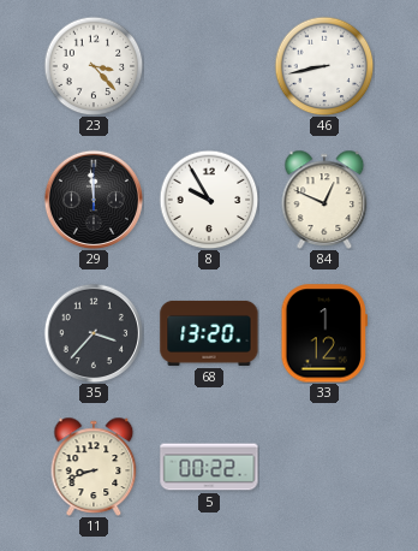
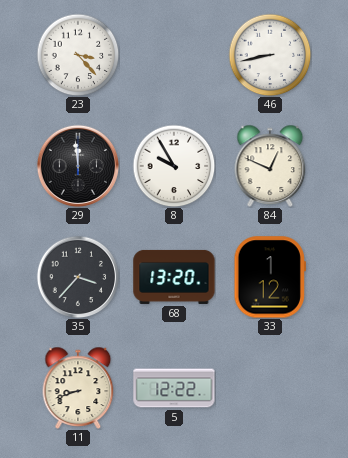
5: 00:22 -> 12:22 (174, 388)
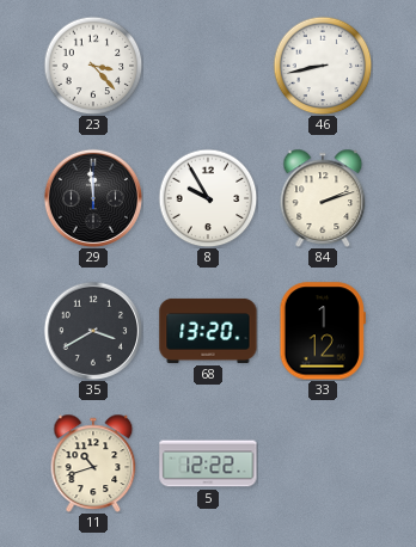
84: 12:49 -> 2:12 (323, 198)
35: 3:37 -> 3:40 (93, 331)
11: 8:42 -> 10:42 (93, 463)
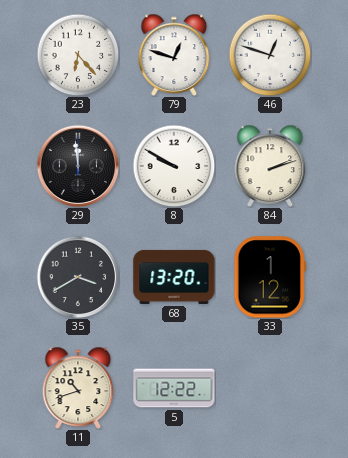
23: 3:23 -> 6:23 (78, 55)
79: none -> 12:48 (174, 55)
46: 8:43 -> 12:48 (270, 55)
8: 9:55 -> 9:50 (174, 166)
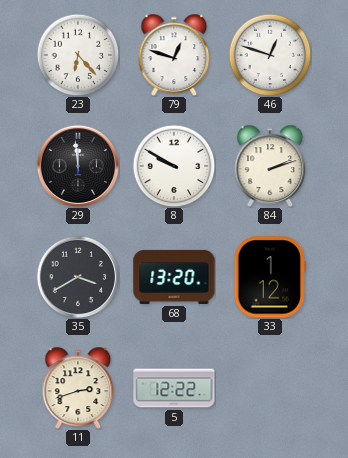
11: 10:42 -> 2:42 (78, 388)
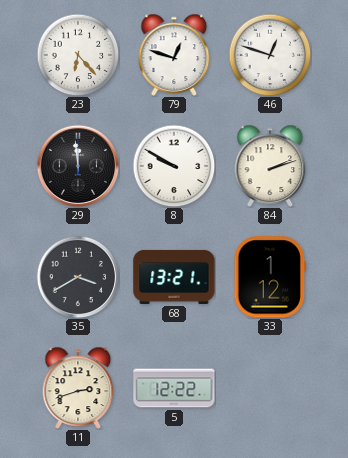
68: 13:20 -> 13:21 (174, 277)
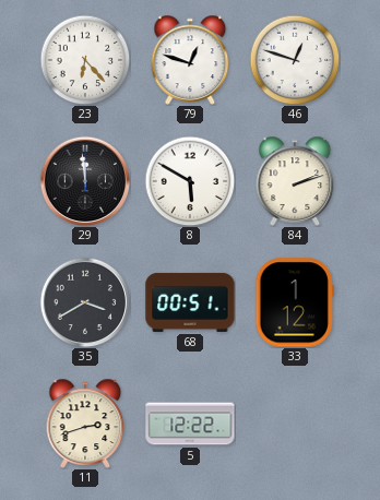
8: 9:50 -> 5:50 (190, 181)
68: 13:21 -> 00:51 (190, 302)
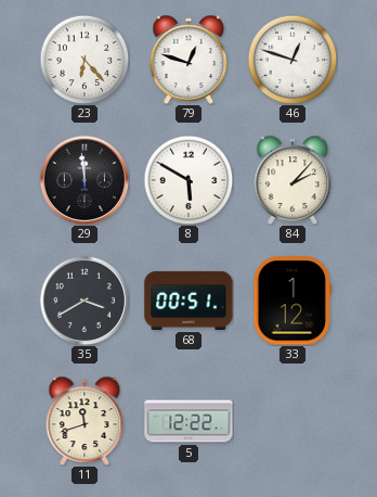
84: 2:12 -> 2:07 (292, 180)
11: 2:42 -> 11:42 (84, 421)
